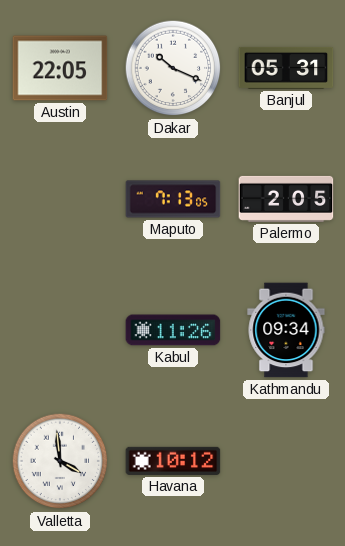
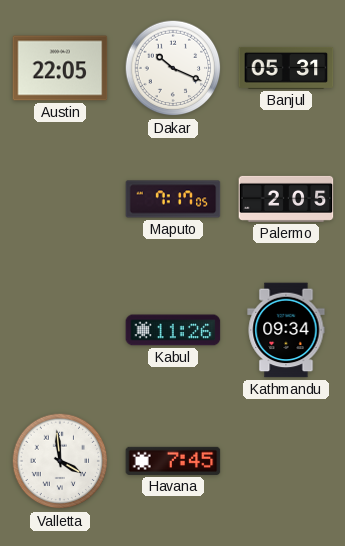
Maputo: 7:13 -> 7:17 (173, 199)
Havana: 10:12 -> 7:45 (173, 461)
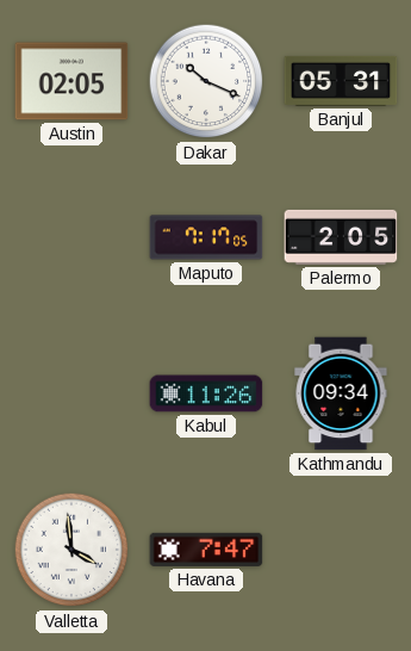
Austin: 22:05 -> 02:05 (71, 81)
Havana: 7:45 -> 7:47 (206, 550)
